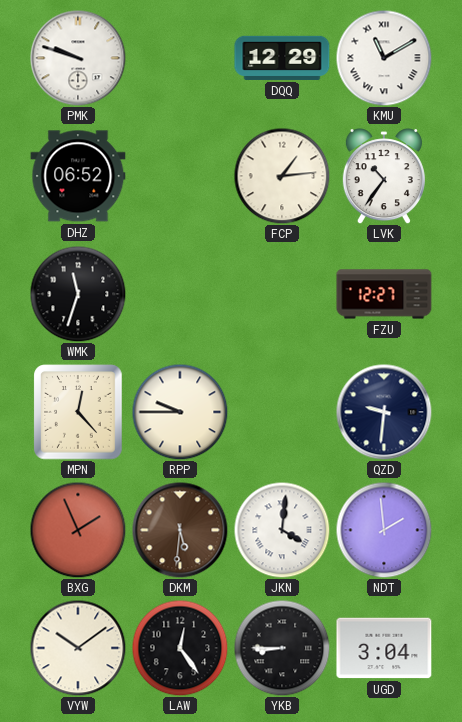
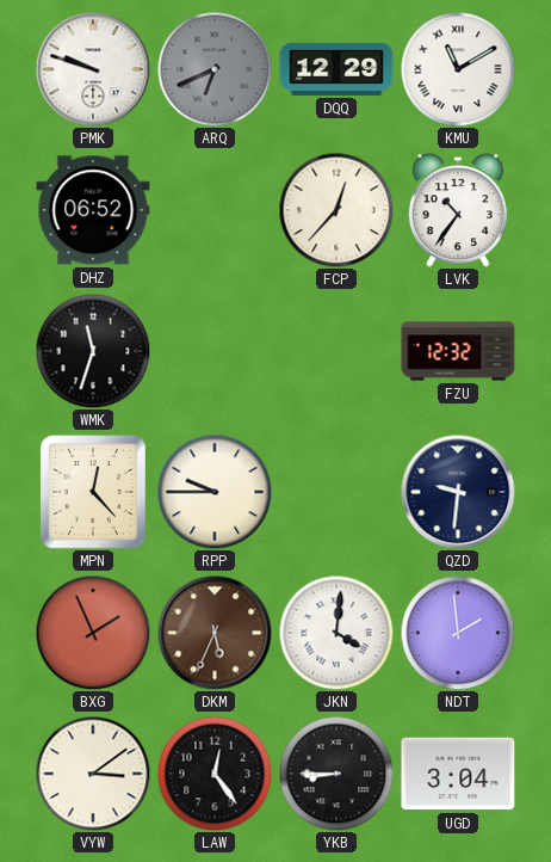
ARQ: none -> 6:41 (215, 69)
FCP: 1:14 -> 12:37 (336, 210)
FZU: 12:27 -> 12:32 (458, 351)
DKM: 5:31 -> 5:34 (215, 633)
VYW: 10:09 -> 3:09 (93, 774)
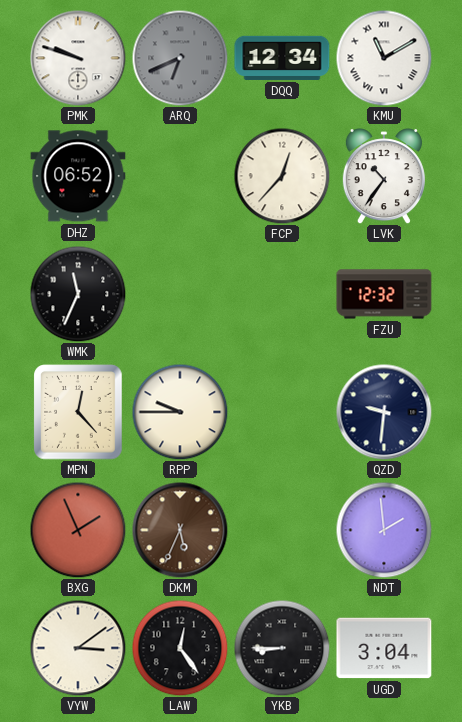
DQQ: 12:29 -> 12:34 (282, 58)
WMK: 11:33 -> 11:34 (78, 294)
JKN: 4:01 -> none (336, 633)
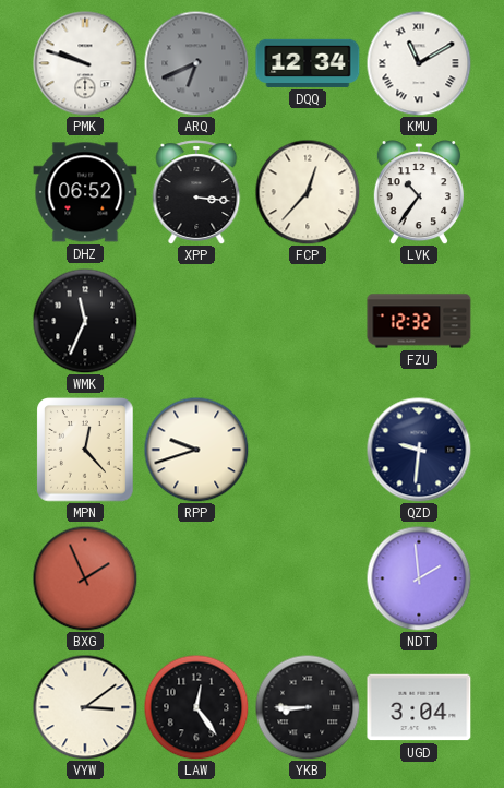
XPP: none -> 3:16 (196, 192)
RPP: 9:45 -> 9:42 (196, 450)
DKM: 5:34 -> none (180, 530)
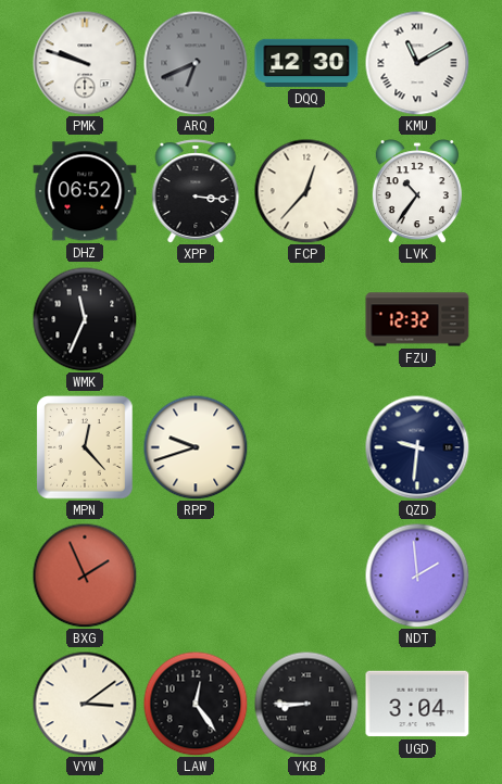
DQQ: 12:34 -> 12:30 (306, 63)
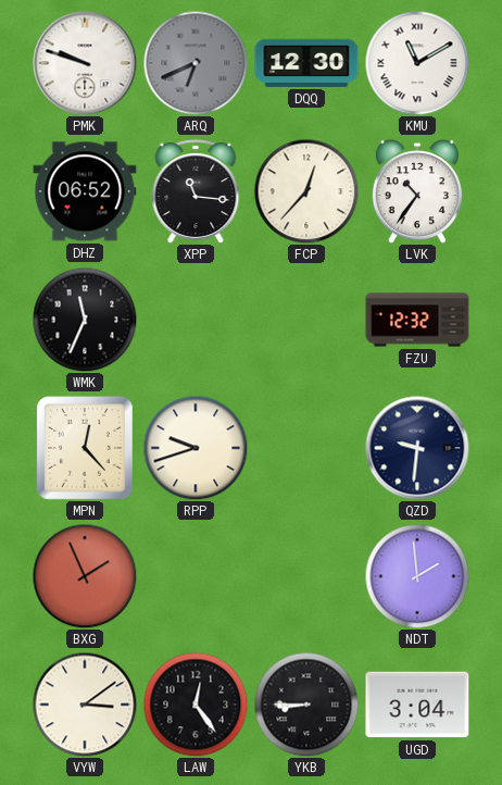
XPP: 3:16 -> 11:16 (196, 191)
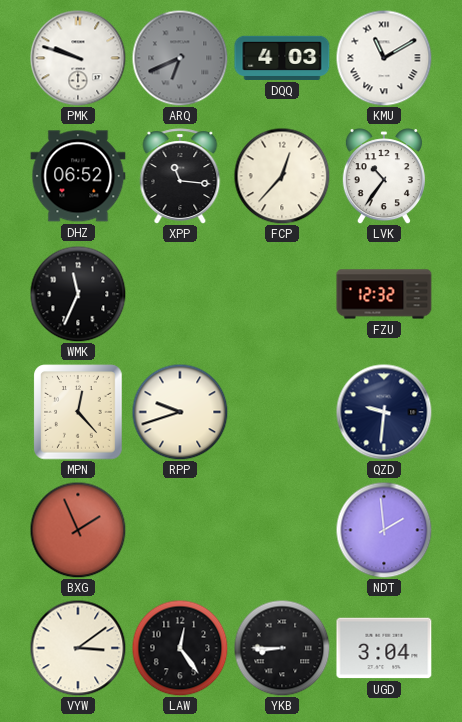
DQQ: 12:30 -> 4:03 (282, 58)
